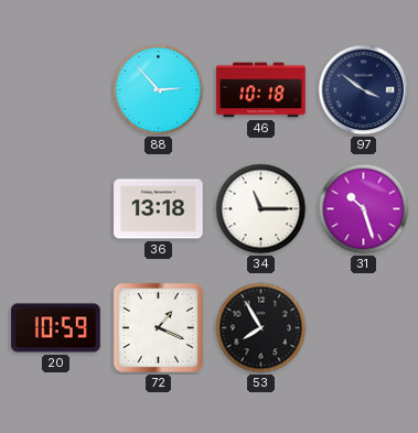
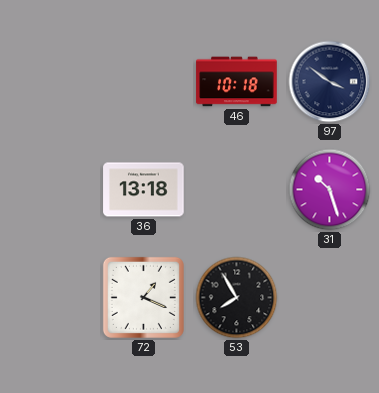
88: 2:53 -> none (159, 90)
34: 11:15 -> none (261, 209)
20: 10:59 -> none (56, 328)
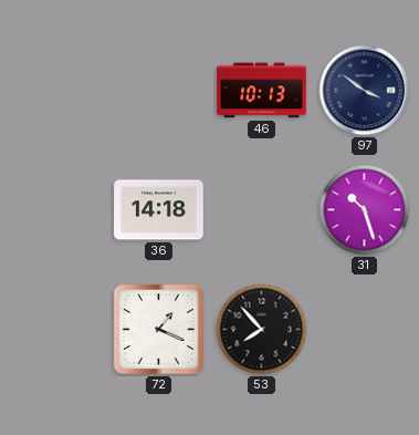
46: 10:18 -> 10:13 (262, 91)
36: 13:18 -> 14:18 (159, 210)
53: 7:55 -> 7:53 (262, 330)
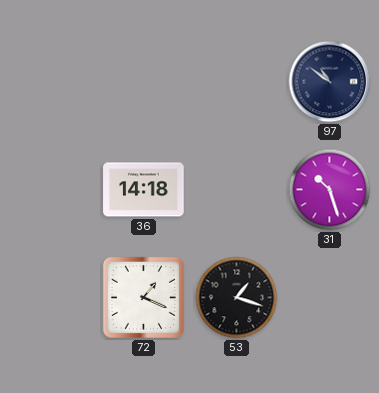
46: 10:13 -> none (262, 91)
97: 3:51 -> 10:51 (330, 82)
53: 7:53 -> 1:18 (237, 298)
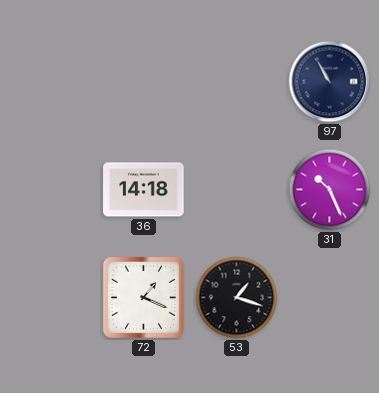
97: 10:51 -> 10:55 (330, 82)
31: 10:27 -> 10:26 (330, 190)
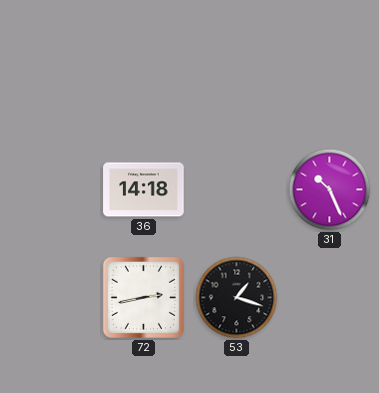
97: 10:55 -> none (330, 82)
72: 1:19 -> 2:43 (143, 297)
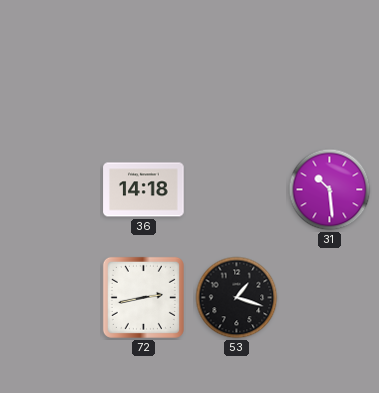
31: 10:26 -> 10:29 (330, 190)
